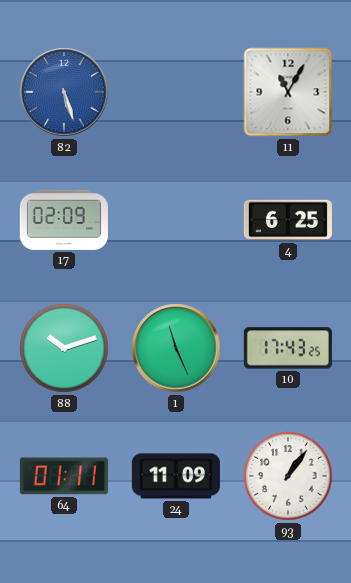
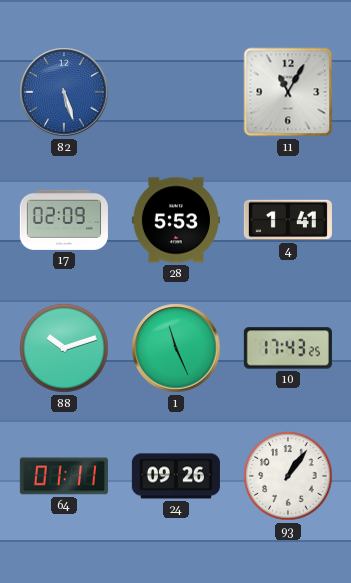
28: none -> 5:53 (176, 220)
4: 6:25 -> 1:41 (288, 220)
24: 11:09 -> 09:26 (176, 476)
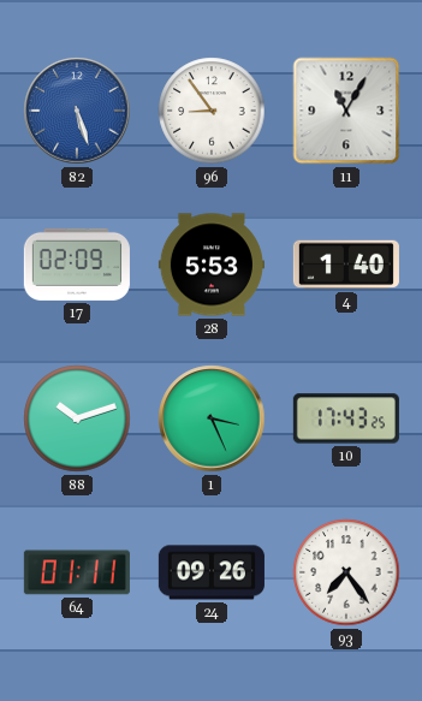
96: none -> 8:54 (212, 111)
4: 1:41 -> 1:40 (346, 265)
1: 11:26 -> 3:26 (212, 418)
93: 1:06 -> 7:24 (346, 572)
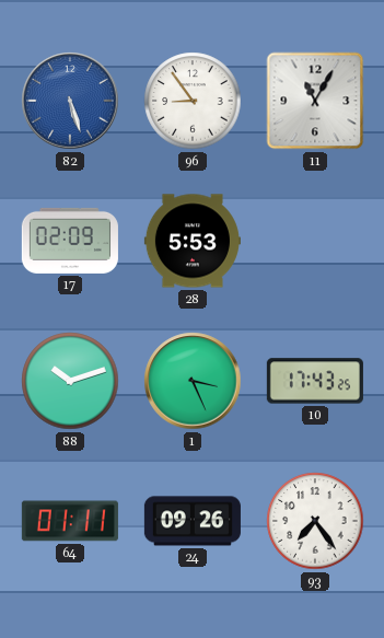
4: 1:40 -> none (346, 265)
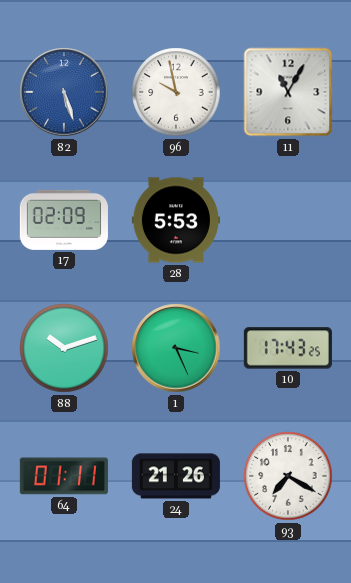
96: 8:54 -> 9:58 (176, 92)
24: 09:26 -> 21:26 (176, 476)
93: 7:24 -> 7:20 (288, 476)
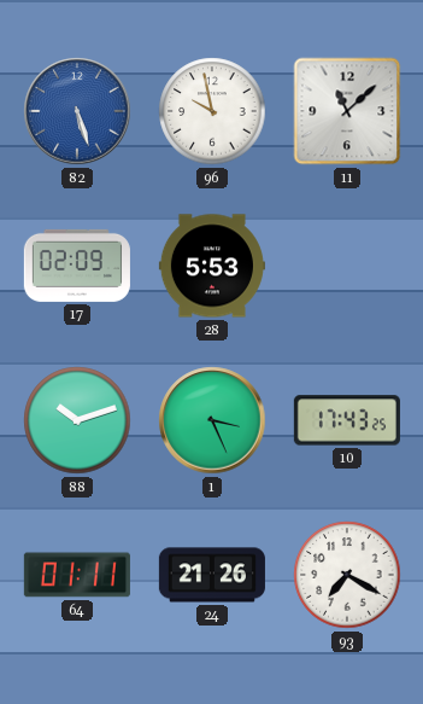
11: 11:05 -> 11:08 (347, 111)
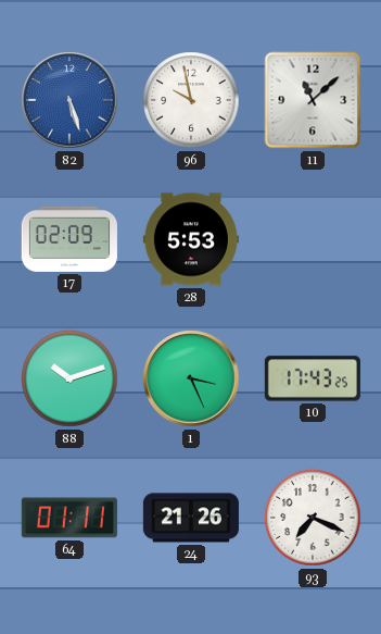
93: 7:20 -> 7:19 (313, 518)
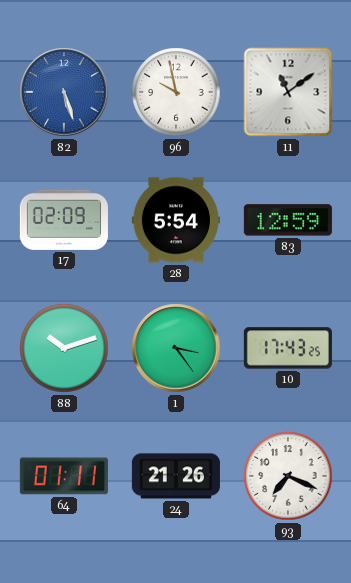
11: 11:08 -> 11:09 (288, 92)
28: 5:53 -> 5:54 (176, 220)
83: none -> 12:59 (288, 220)
1: 3:26 -> 3:24 (176, 348)
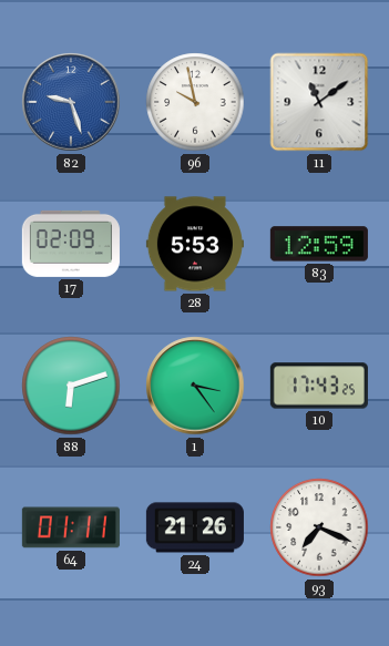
82: 5:27 -> 9:27 (71, 102)
28: 5:54 -> 5:53 (195, 244)
88: 10:12 -> 6:12 (71, 386)
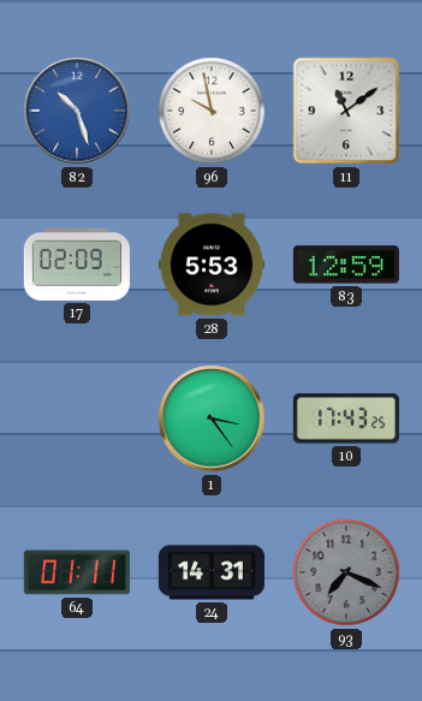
82: 9:27 -> 10:27 (77, 111)
88: 6:12 -> none (71, 386)
24: 21:26 -> 14:31 (212, 572)
93 dial: white -> grey (346, 572)
